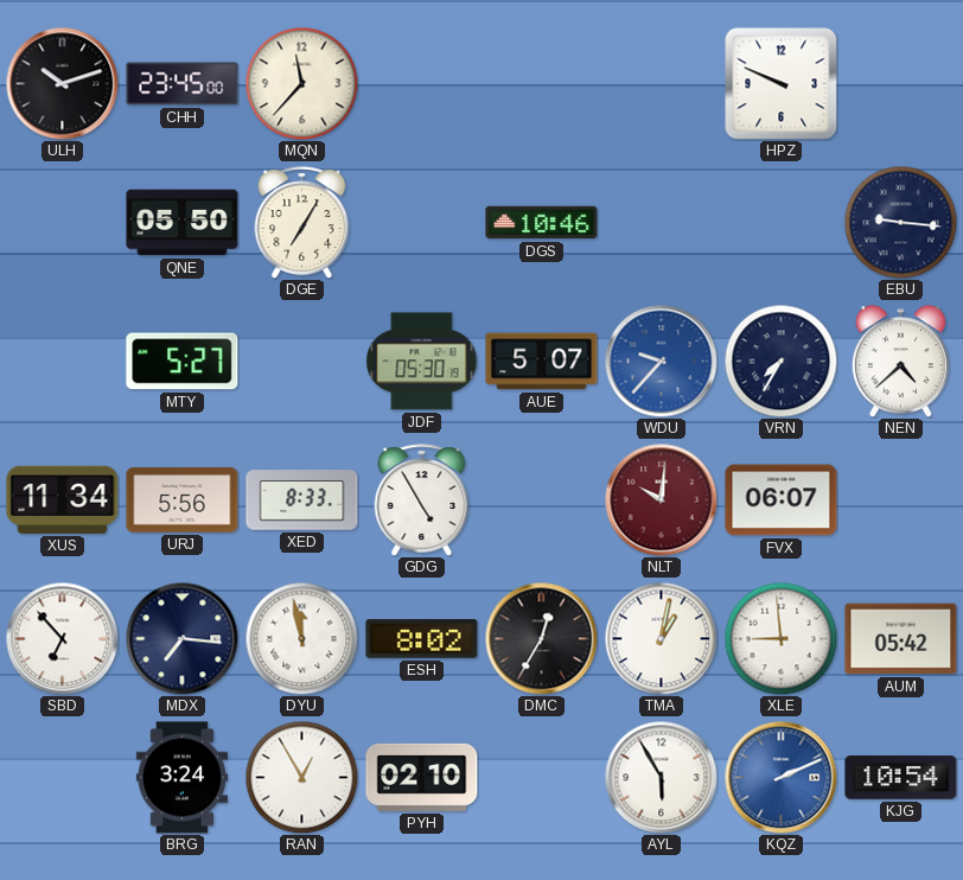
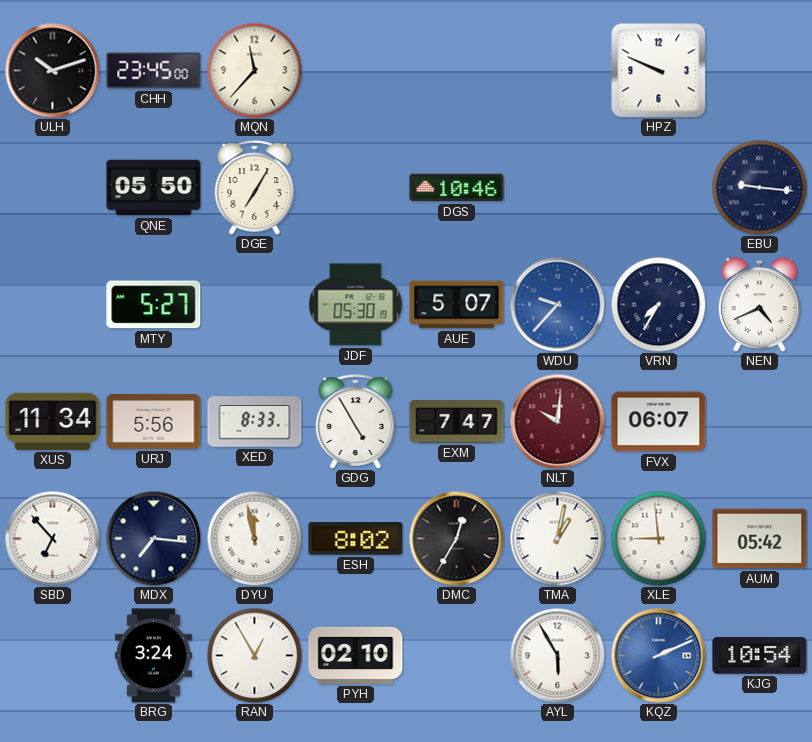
NEN: 4:38 -> 4:41 (759, 305)
EXM: none -> 7:47 (457, 421)
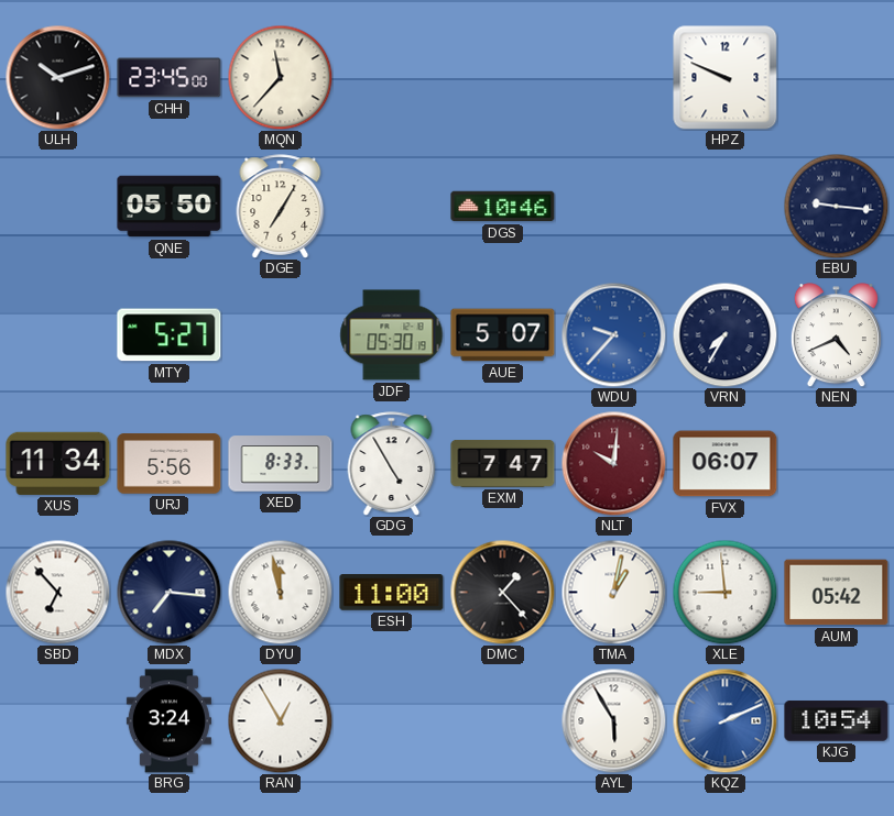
ESH: 8:02 -> 11:00 (392, 593)
DMC: 12:35 -> 1:23 (502, 592)
PYH: 02:10 -> none (356, 655)
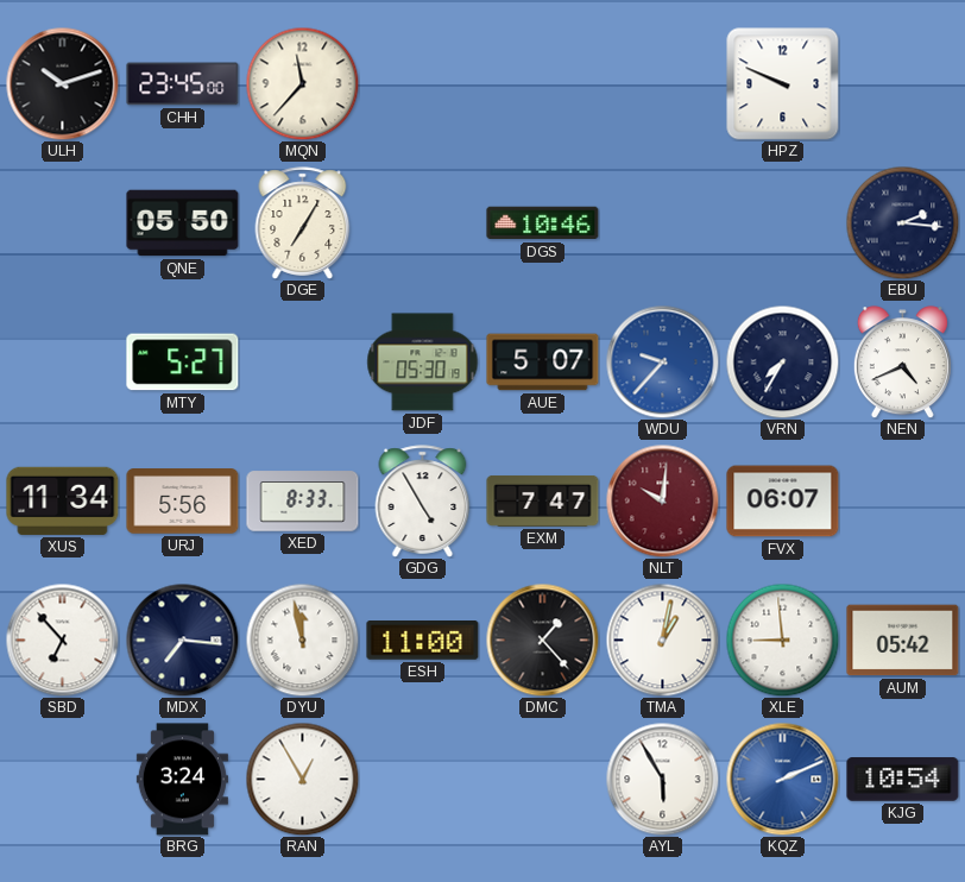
EBU: 9:16 -> 2:16 (902, 222)
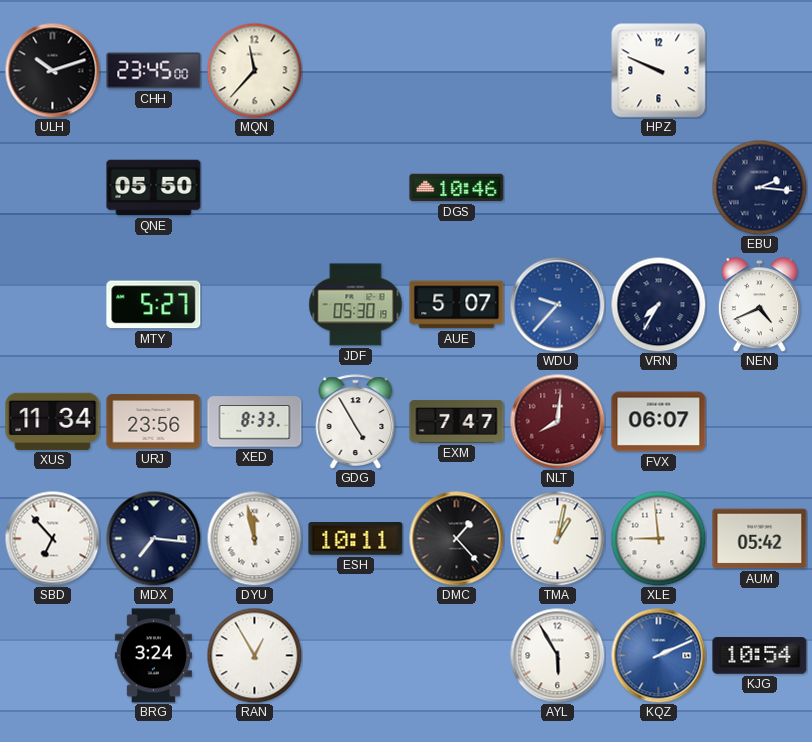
DGE: 7:05 -> none (303, 223)
URJ: 5:56 -> 23:56 (154, 422)
NLT: 10:01 -> 8:01 (557, 421)
ESH: 11:00 -> 10:11 (356, 539)
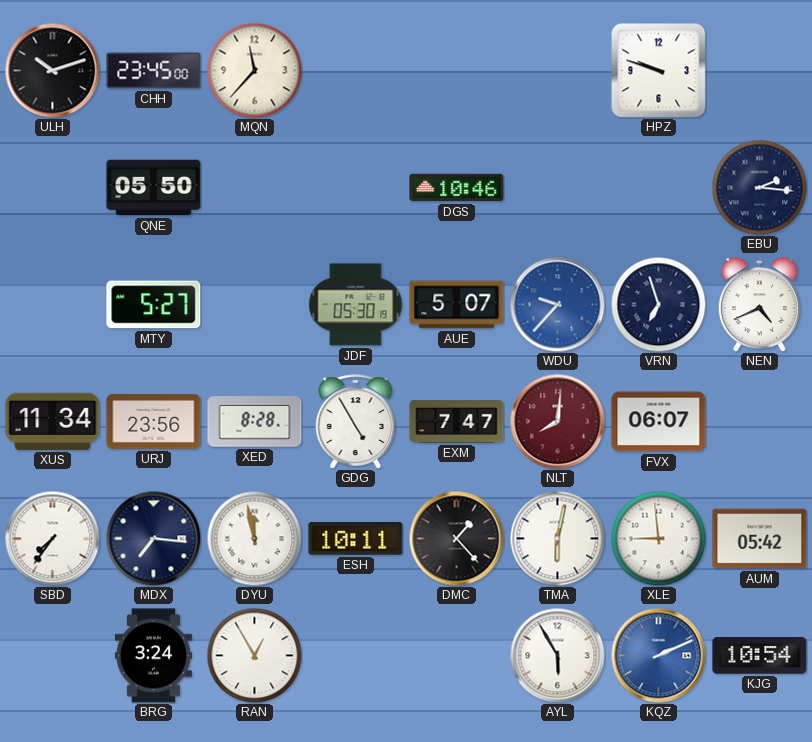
HPZ: 9:49 -> 9:48 (659, 71)
VRN: 7:35 -> 6:57 (658, 304)
XED: 8:33 -> 8:28 (255, 422)
SBD: 6:53 -> 7:36 (52, 538)
TMA: 1:02 -> 6:02 (557, 538)
